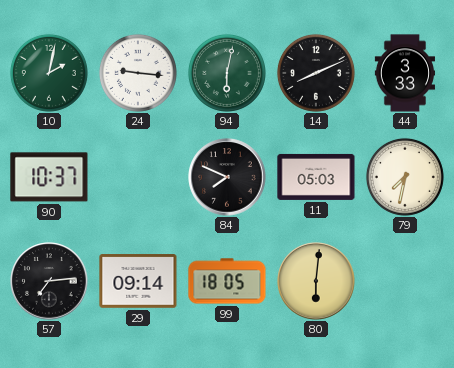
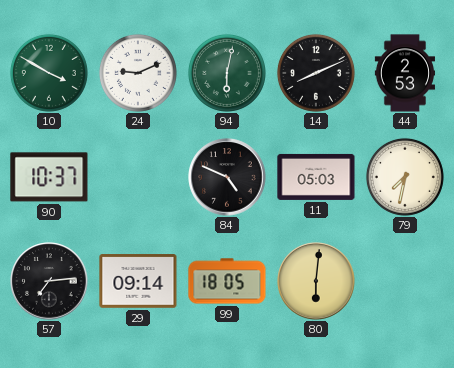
10: 2:02 -> 3:50 (49, 73)
24: 9:16 -> 9:11 (138, 73)
44: 3:33 -> 2:53 (404, 73)
84: 7:49 -> 4:49 (227, 177)
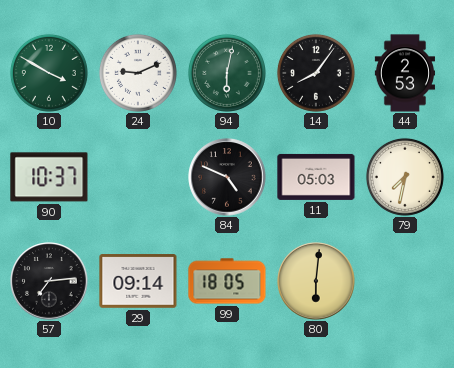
14: 8:11 -> 8:06 (316, 73)
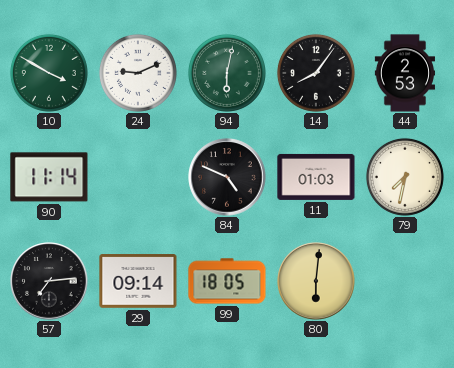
90: 10:37 -> 11:14 (49, 177)
11: 05:03 -> 01:03 (316, 177)
